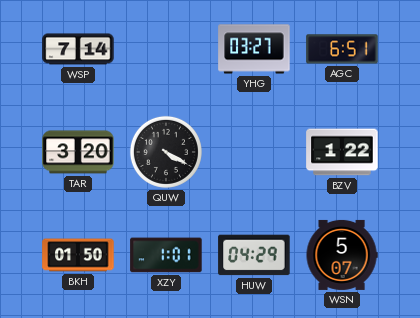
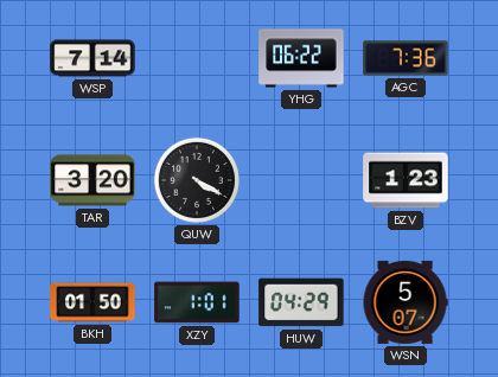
YHG: 03:27 -> 06:22 (301, 58)
AGC: 6:51 -> 7:36 (406, 58)
BZV: 1:22 -> 1:23 (406, 180)
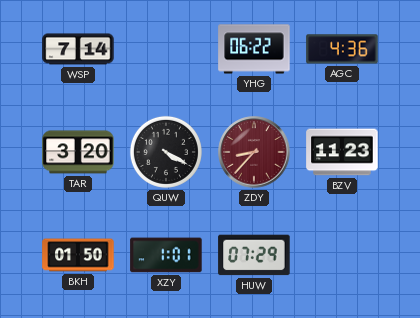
AGC: 7:36 -> 4:36 (342, 49)
ZDY: none -> 8:37 (254, 152)
BZV: 1:23 -> 11:23 (342, 152)
HUW: 04:29 -> 07:29 (254, 255)
WSN: 5:07 -> none (406, 302)
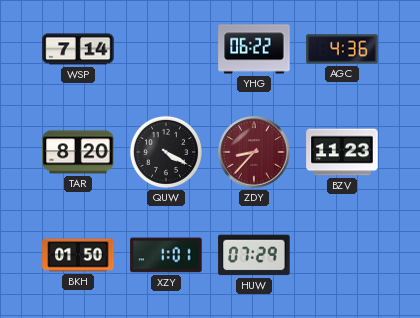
TAR: 3:20 -> 8:20 (78, 152)
